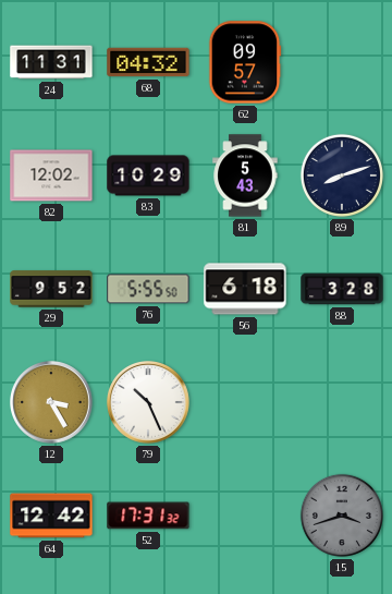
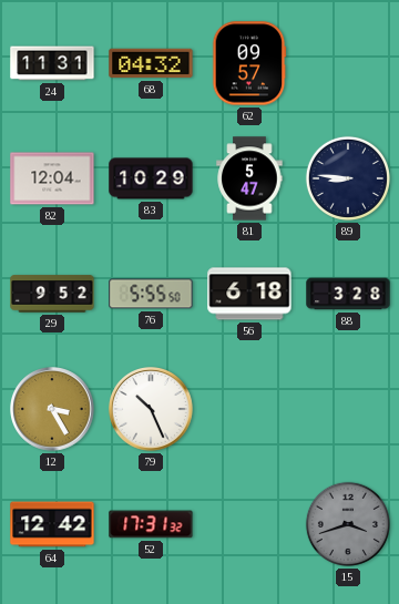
82: 12:02 -> 12:04 (52, 178)
81: 5:43 -> 5:47 (249, 178)
89: 8:12 -> 8:46 (348, 178)
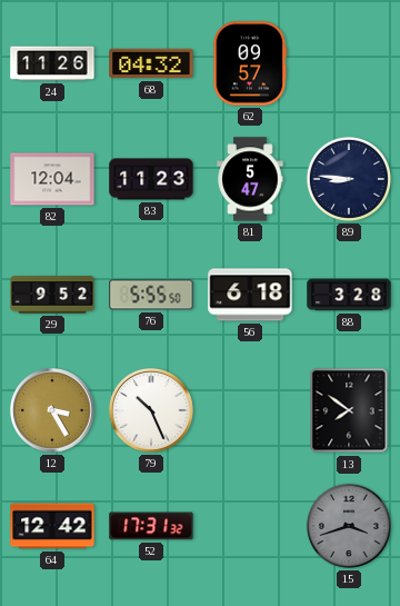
24: 11:31 -> 11:26 (52, 63)
83: 10:29 -> 11:23 (151, 179)
13: none -> 7:51 (349, 410)
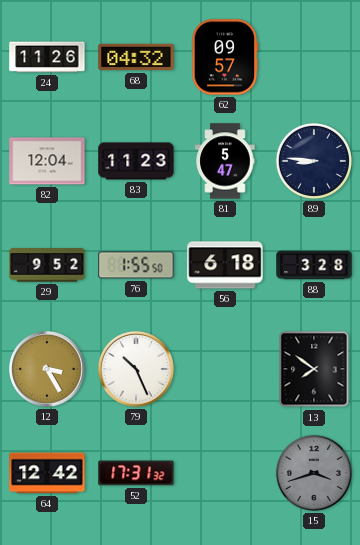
76: 5:55 -> 1:55 (136, 265)
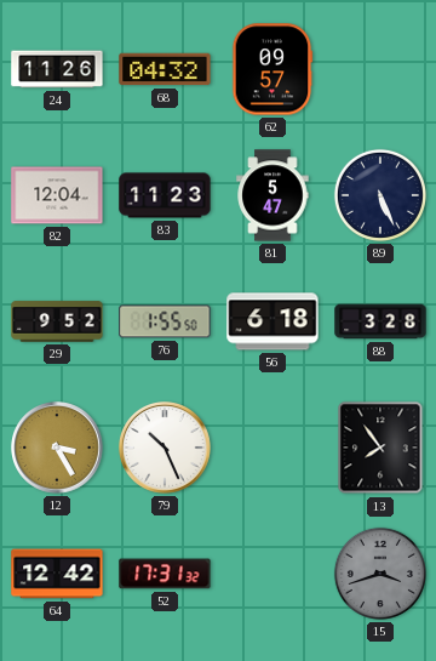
89: 8:46 -> 5:26 (380, 195)
13: 7:51 -> 7:54 (380, 448)
